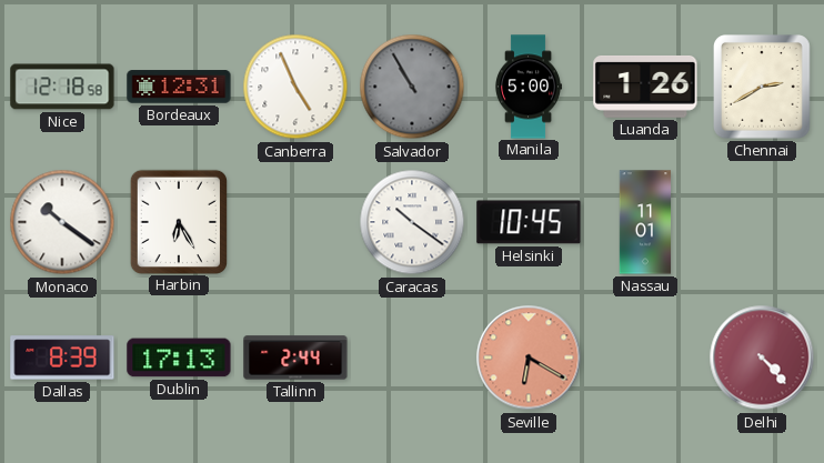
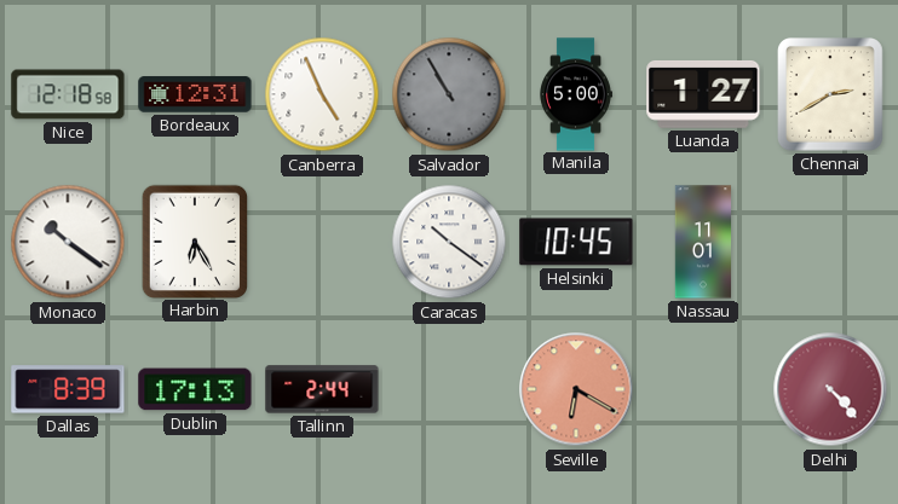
Luanda: 1:26 -> 1:27 (703, 94)
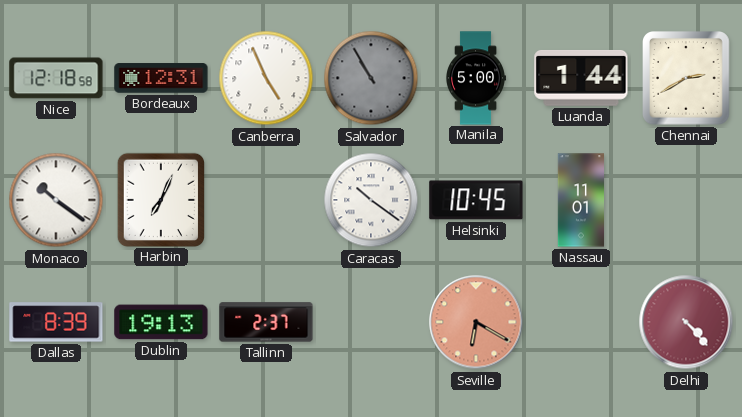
Luanda: 1:27 -> 1:44 (581, 78)
Harbin: 6:25 -> 7:04 (160, 199)
Dublin: 17:13 -> 19:13 (161, 322)
Tallinn: 2:44 -> 2:37 (266, 322)
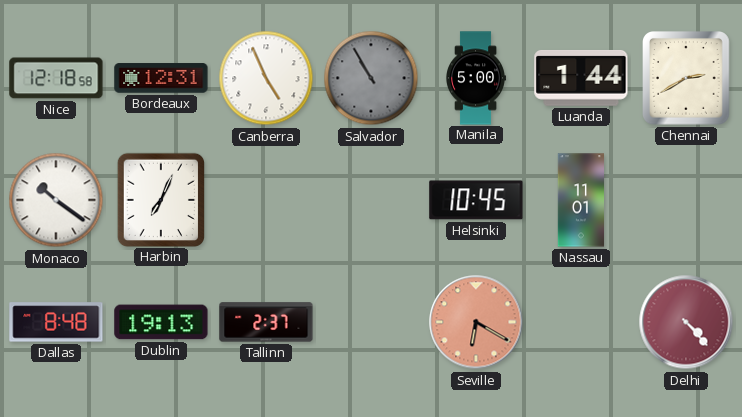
Caracas: 10:21 -> none (371, 200)
Dallas: 8:39 -> 8:48 (56, 322)
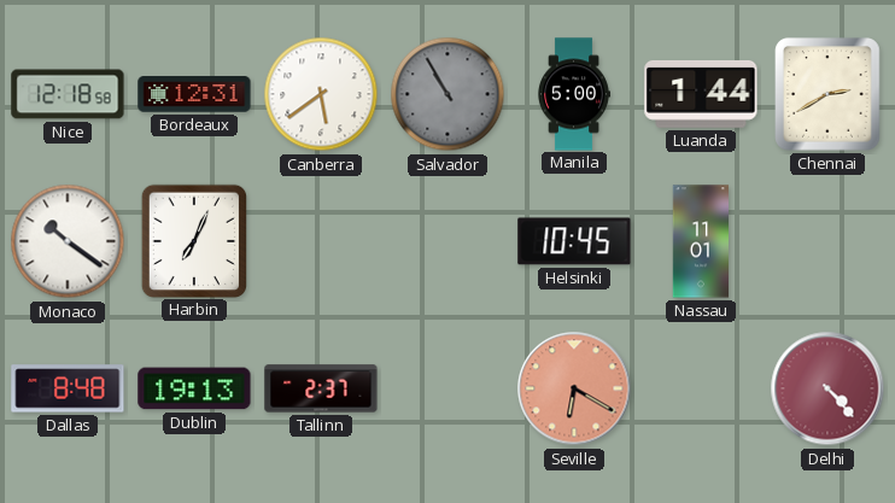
Canberra: 4:56 -> 5:39 (321, 94)
